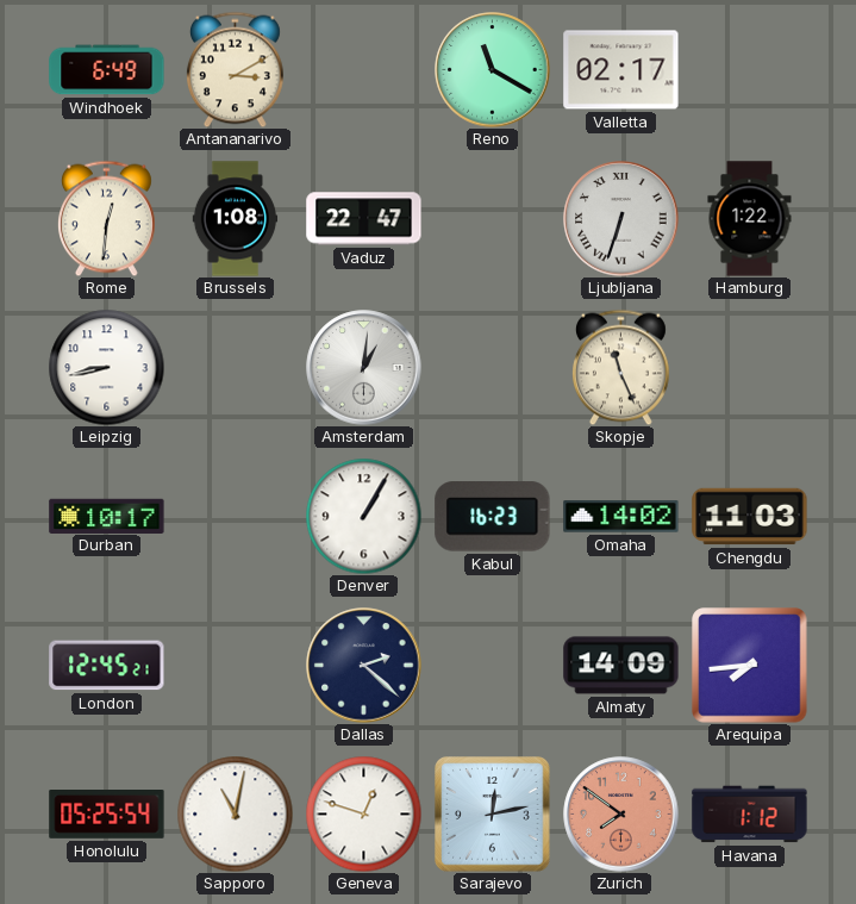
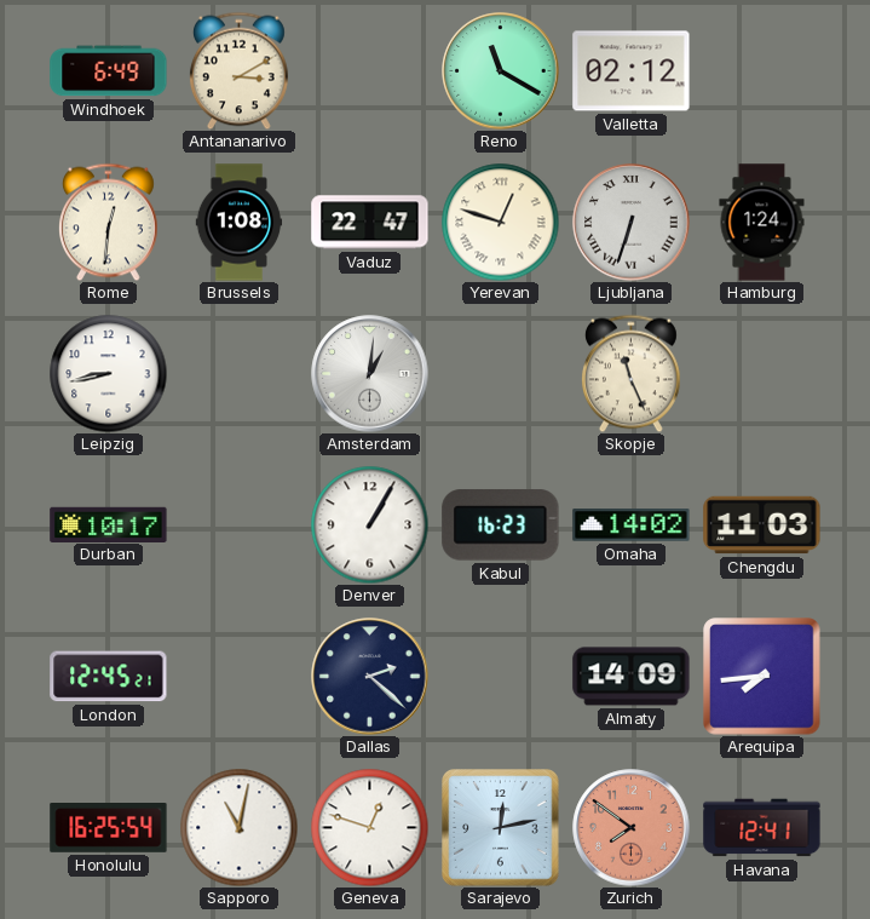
Valletta: 02:17 -> 02:12 (632, 71)
Yerevan: none -> 12:48 (500, 222)
Hamburg: 1:22 -> 1:24 (762, 223)
Honolulu: 05:25 -> 16:25 (109, 828)
Havana: 1:12 -> 12:41 (762, 828)
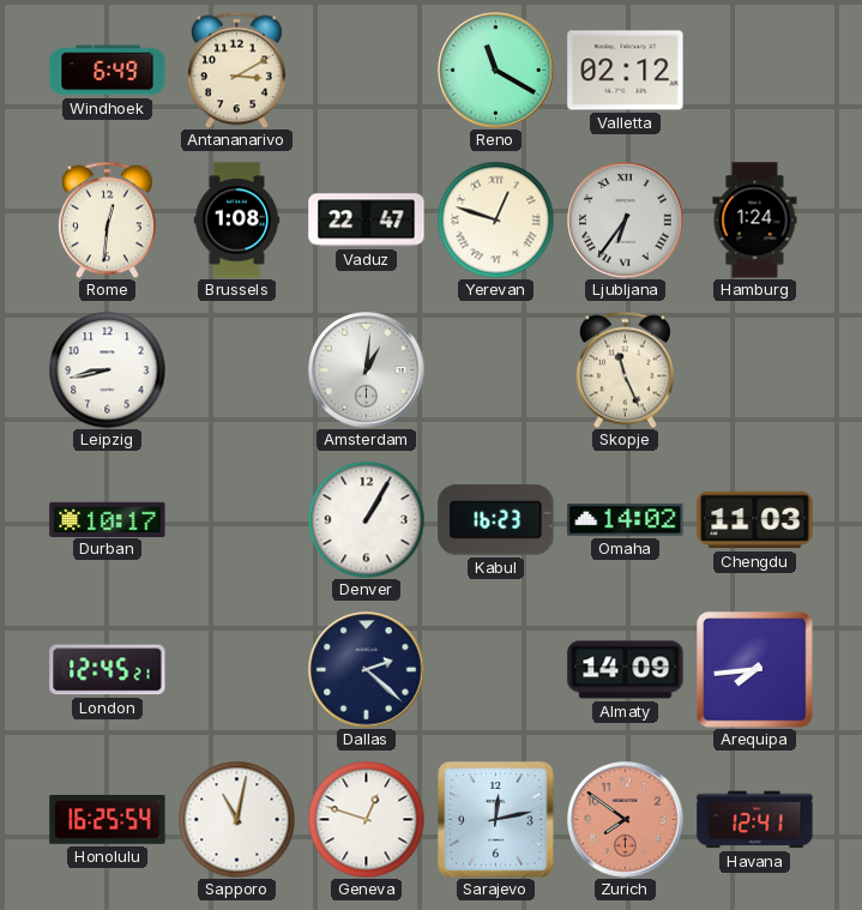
Ljubljana: 6:33 -> 6:36 (626, 221)
